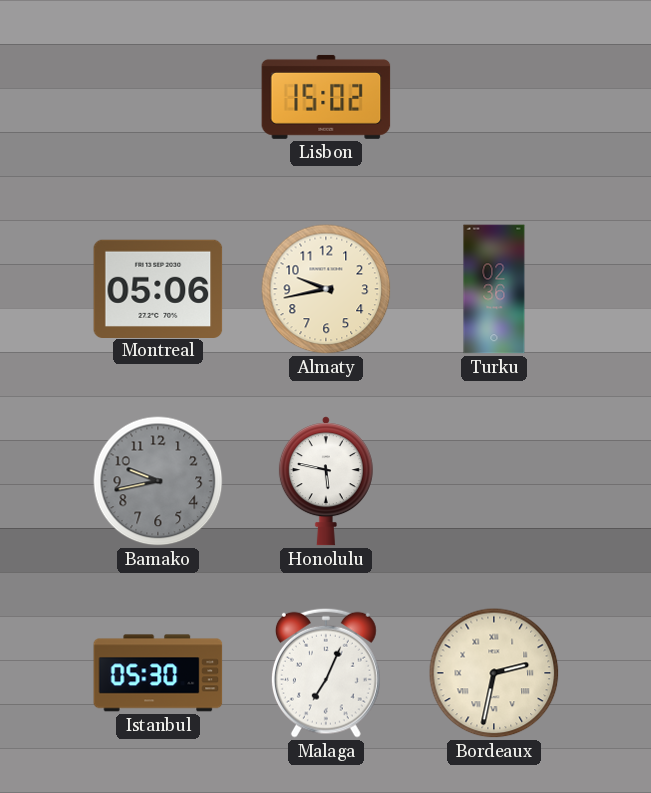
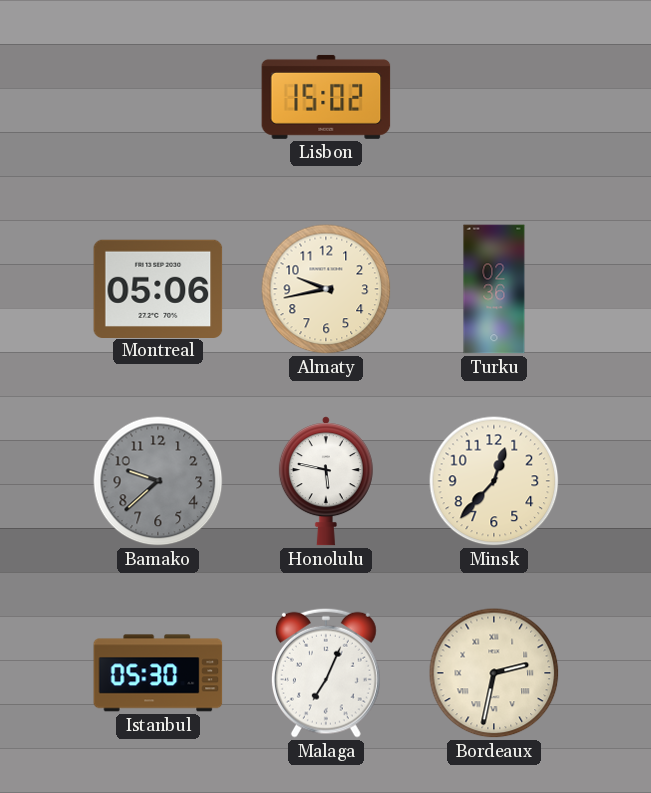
Bamako: 9:43 -> 9:38 (158, 481)
Minsk: none -> 12:37 (494, 481)
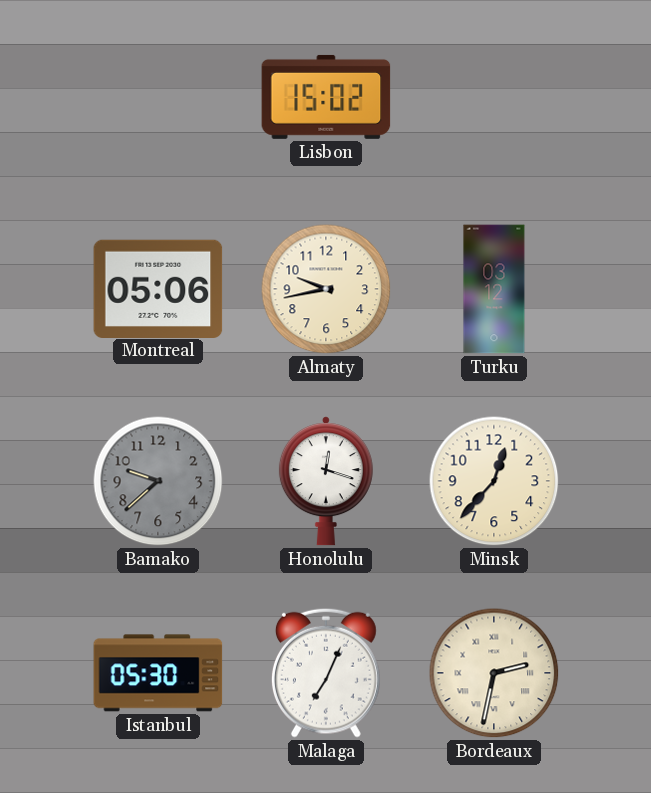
Turku: 02:36 -> 03:12 (494, 289)
Honolulu: 5:47 -> 12:18 (326, 481)
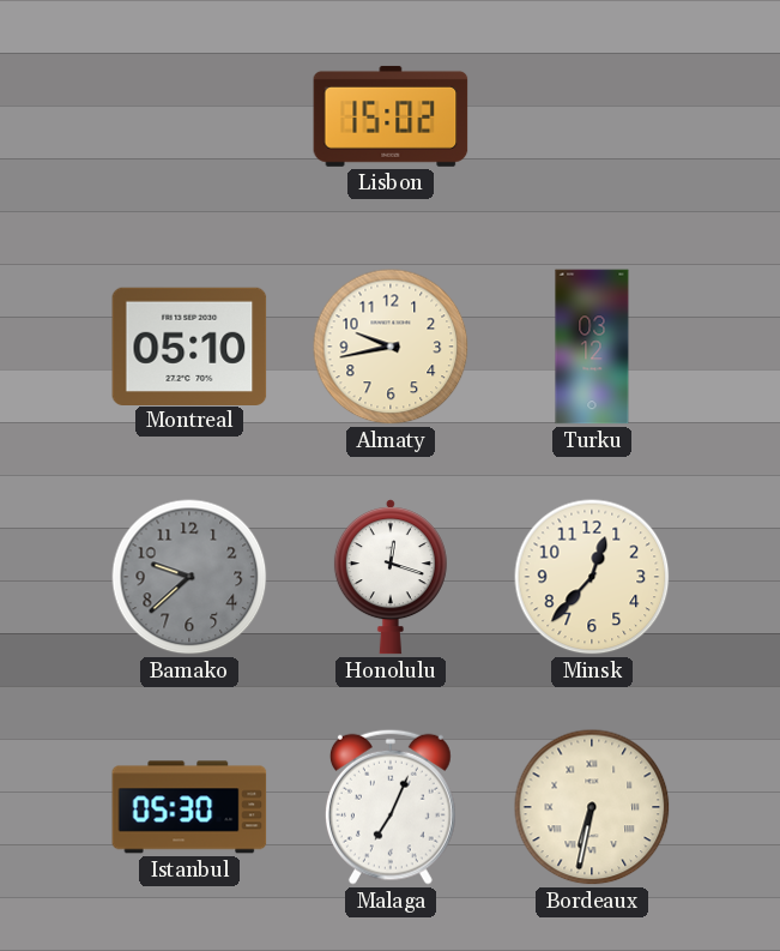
Montreal: 05:06 -> 05:10 (189, 345)
Bordeaux: 2:32 -> 6:32 (592, 807)
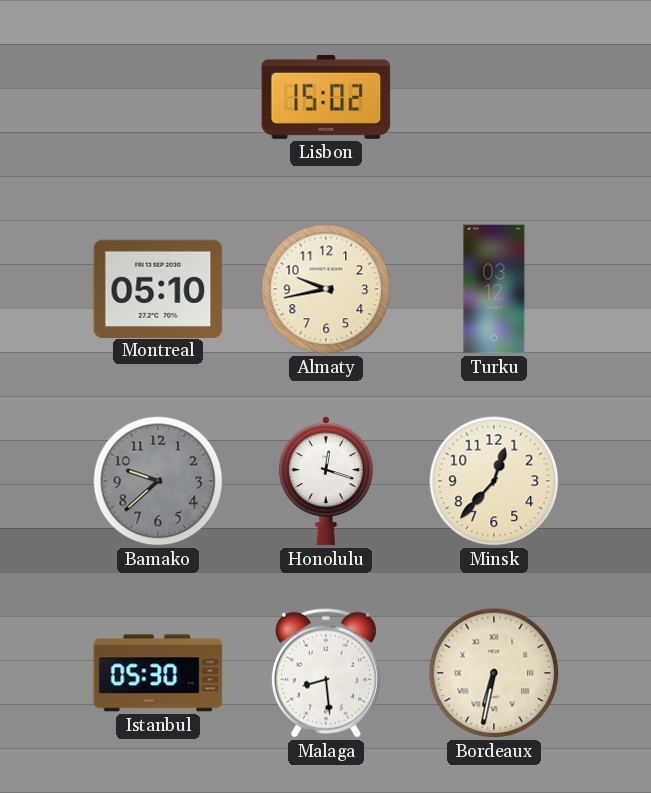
Malaga: 7:04 -> 8:29 (326, 673)
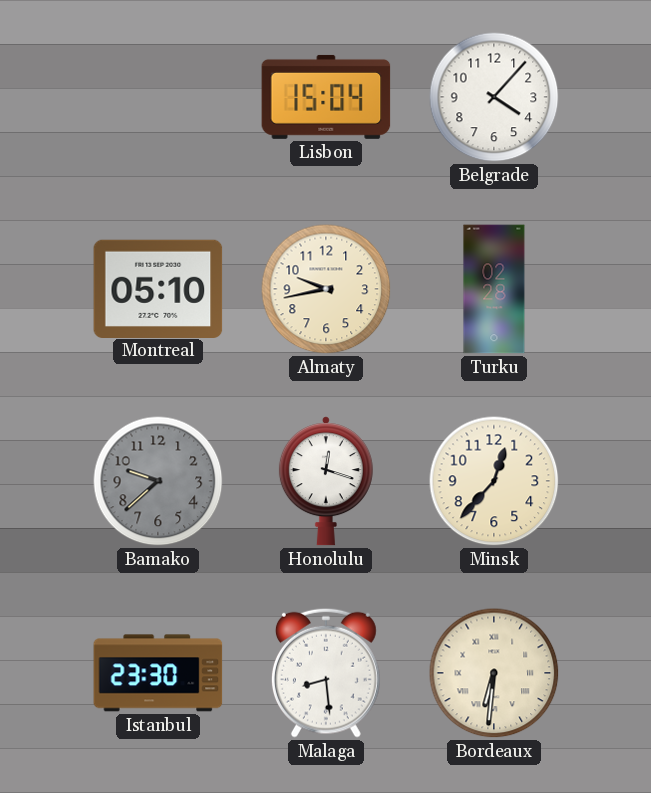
Lisbon: 15:02 -> 15:04 (326, 97)
Belgrade: none -> 4:07 (494, 97)
Turku: 03:12 -> 02:28 (494, 289)
Istanbul: 05:30 -> 23:30 (158, 673)
Bordeaux: 6:32 -> 6:31 (494, 673)
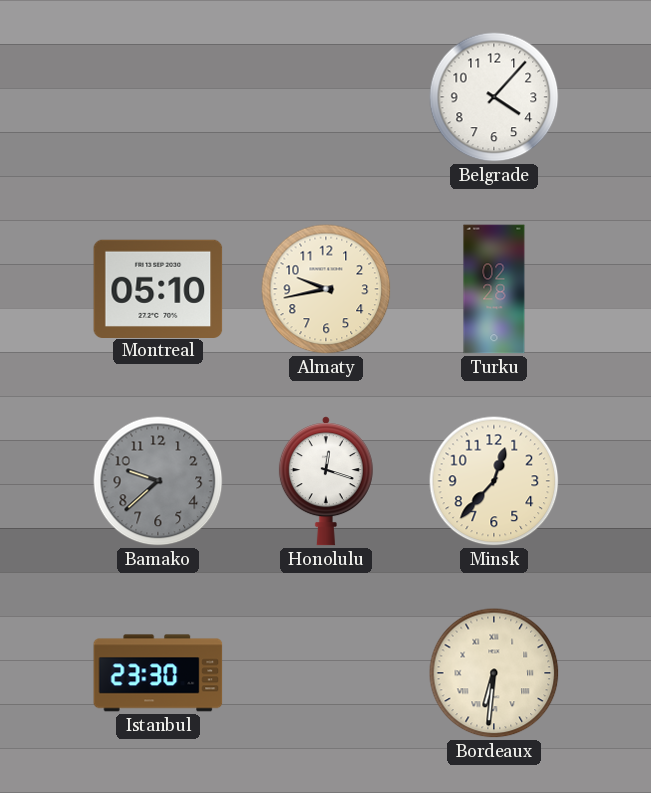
Lisbon: 15:04 -> none (326, 97)
Malaga: 8:29 -> none (326, 673)
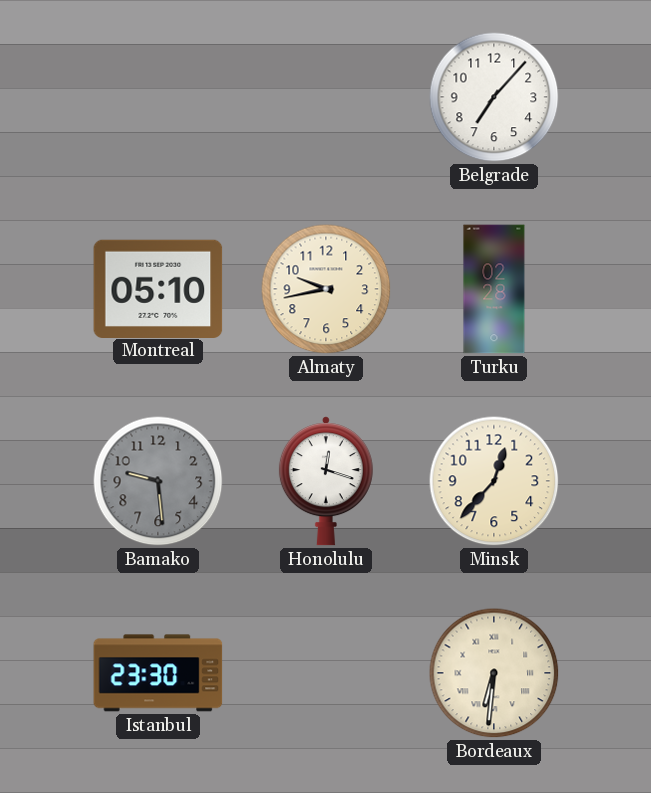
Belgrade: 4:07 -> 7:07 (494, 97)
Bamako: 9:38 -> 9:29 (158, 481)
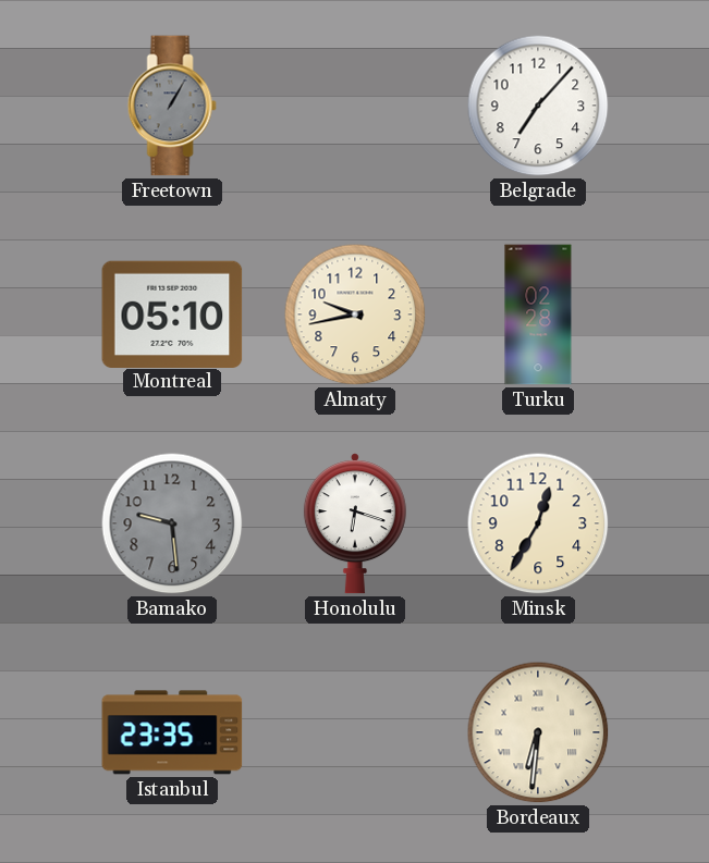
Freetown: none -> 1:05 (172, 106)
Honolulu: 12:18 -> 6:18 (355, 523)
Minsk: 12:37 -> 12:35 (538, 523)
Istanbul: 23:30 -> 23:35 (172, 732)
